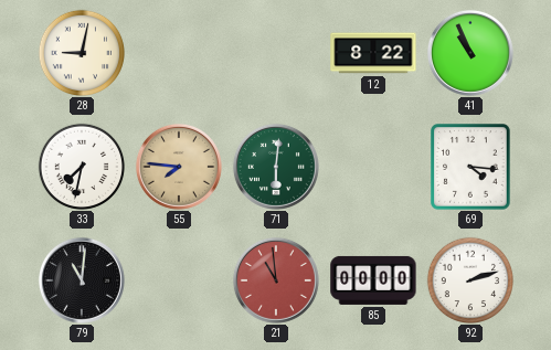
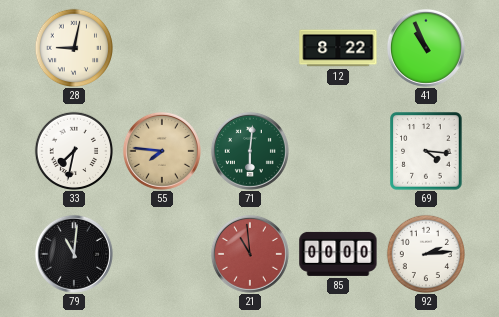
92: 2:12 -> 2:14 (425, 253)
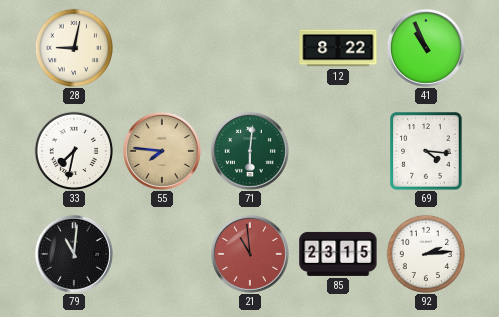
85: 00:00 -> 23:15 (338, 254)
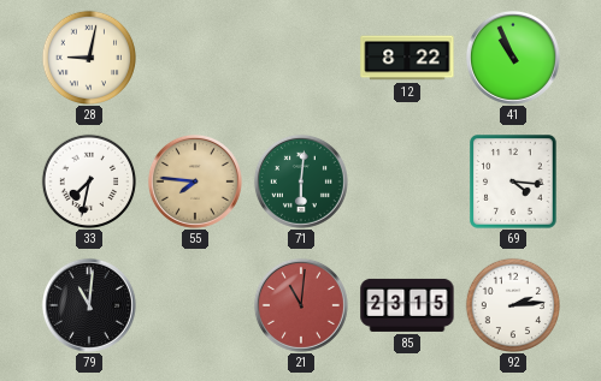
21: 10:59 -> 11:01 (301, 305)
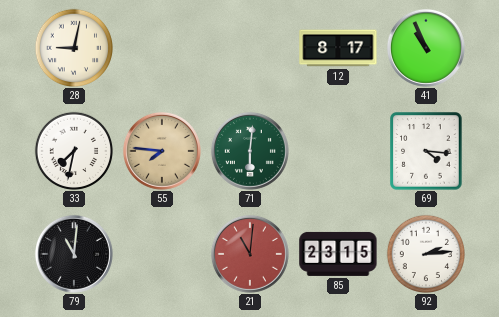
12: 8:22 -> 8:17 (338, 48)
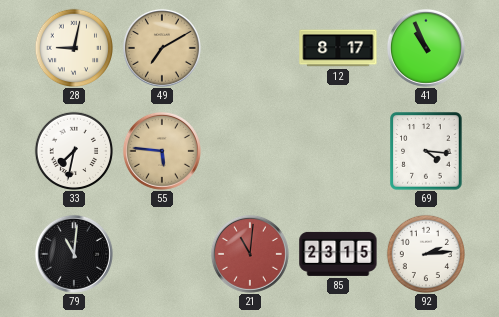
49: none -> 7:10 (162, 48)
55: 7:46 -> 5:46 (162, 151)
71: 6:01 -> none (250, 151)
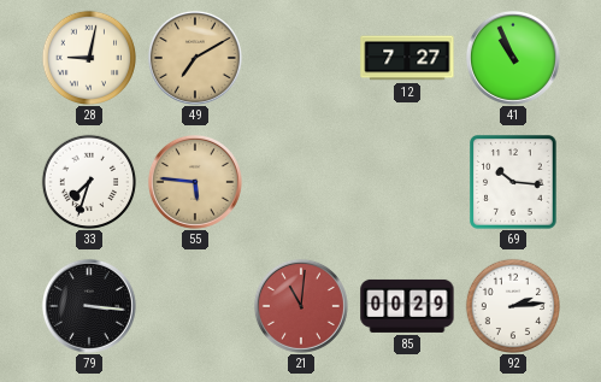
12: 8:17 -> 7:27 (407, 58)
33: 7:32 -> 7:33 (88, 181)
69: 4:16 -> 10:16 (513, 182)
79: 11:01 -> 3:16 (89, 306)
85: 23:15 -> 00:29 (407, 306)
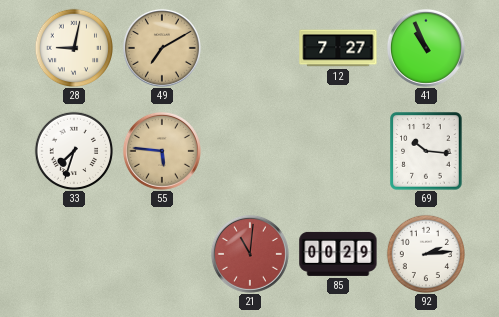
79: 3:16 -> none (89, 306)
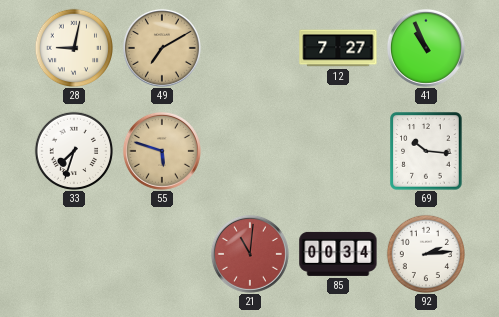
55: 5:46 -> 5:48 (162, 151)
85: 00:29 -> 00:34 (338, 254)
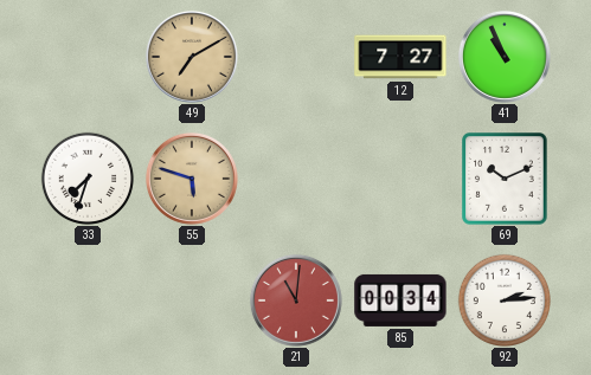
28: 9:02 -> none (73, 47)
69: 10:16 -> 10:11 (505, 179)
